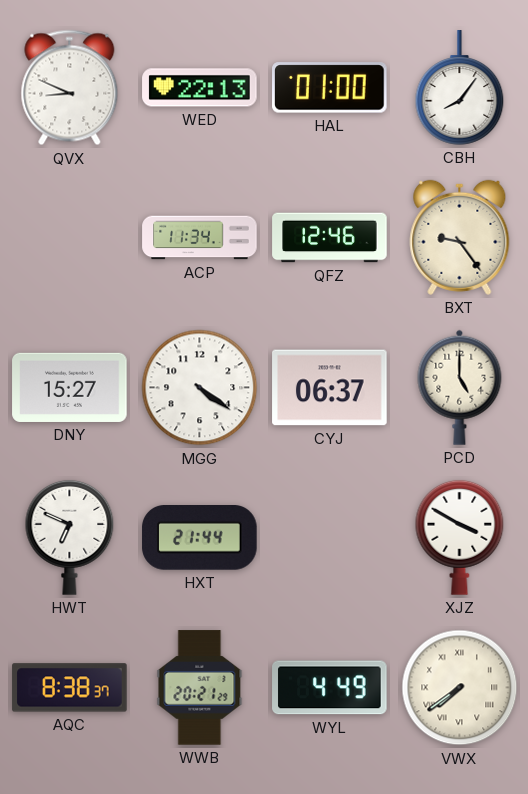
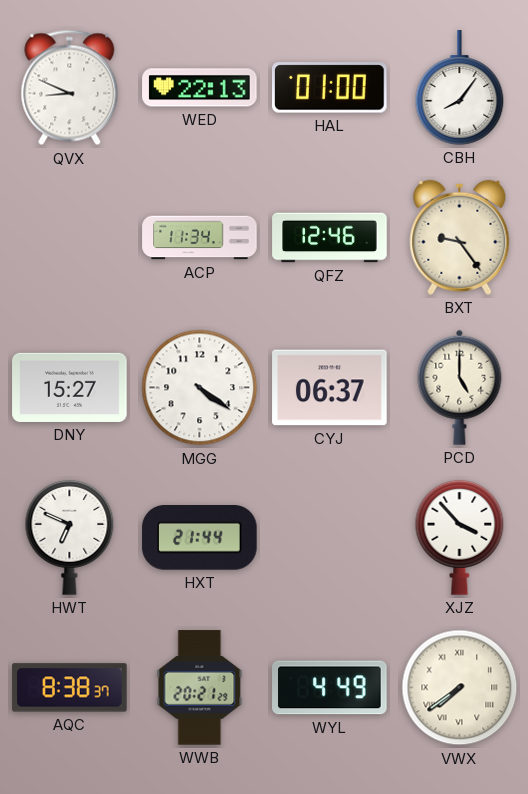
XJZ: 3:50 -> 3:53 (460, 537)
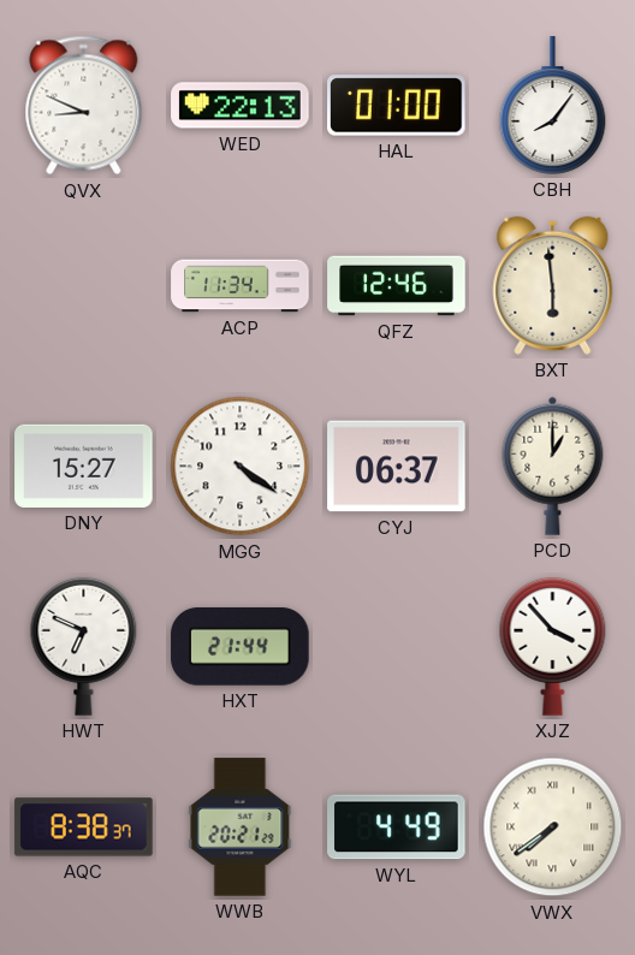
BXT: 9:24 -> 5:59 (553, 285)
PCD: 5:00 -> 1:00 (553, 465)
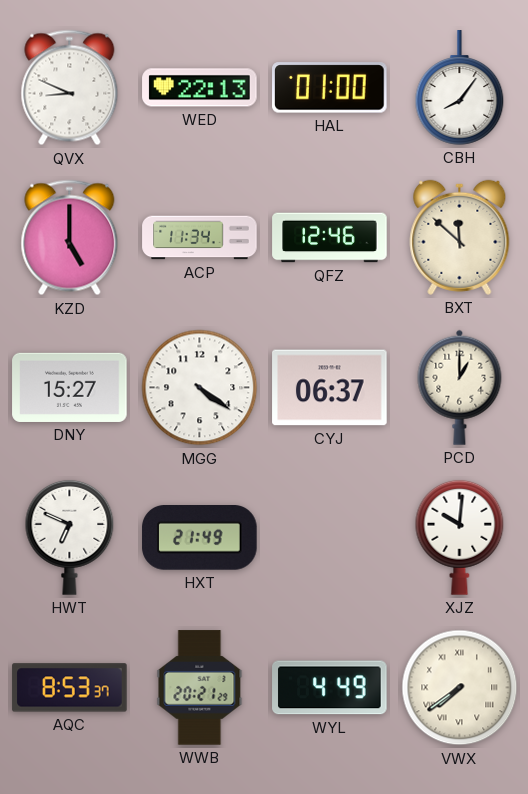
KZD: none -> 5:00 (70, 238)
BXT: 5:59 -> 11:52 (460, 237)
HXT: 21:44 -> 21:49 (200, 538)
XJZ: 3:53 -> 10:01 (460, 537)
AQC: 8:38 -> 8:53 (70, 688)
